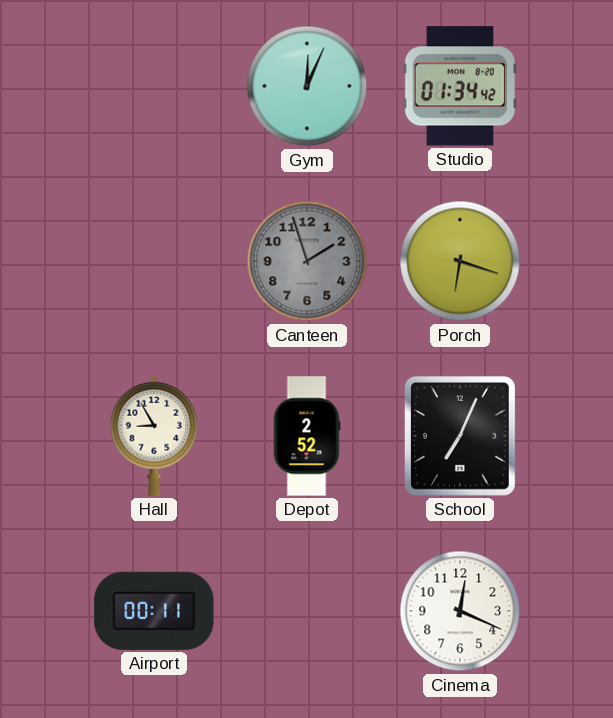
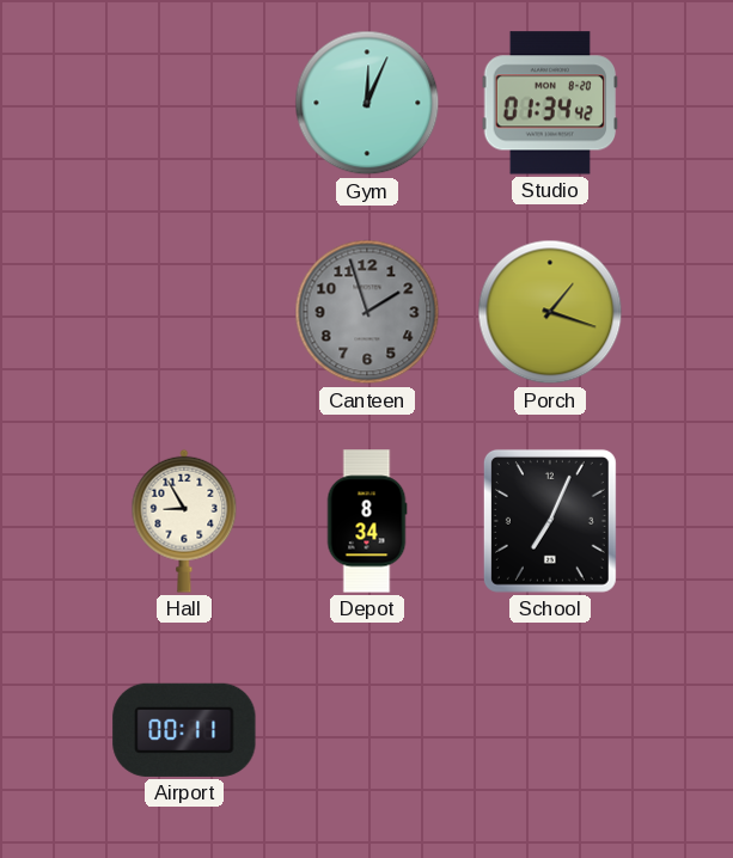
Porch: 6:18 -> 1:18 (550, 312)
Depot: 2:52 -> 8:34 (367, 521)
Cinema: 12:19 -> none (460, 611)
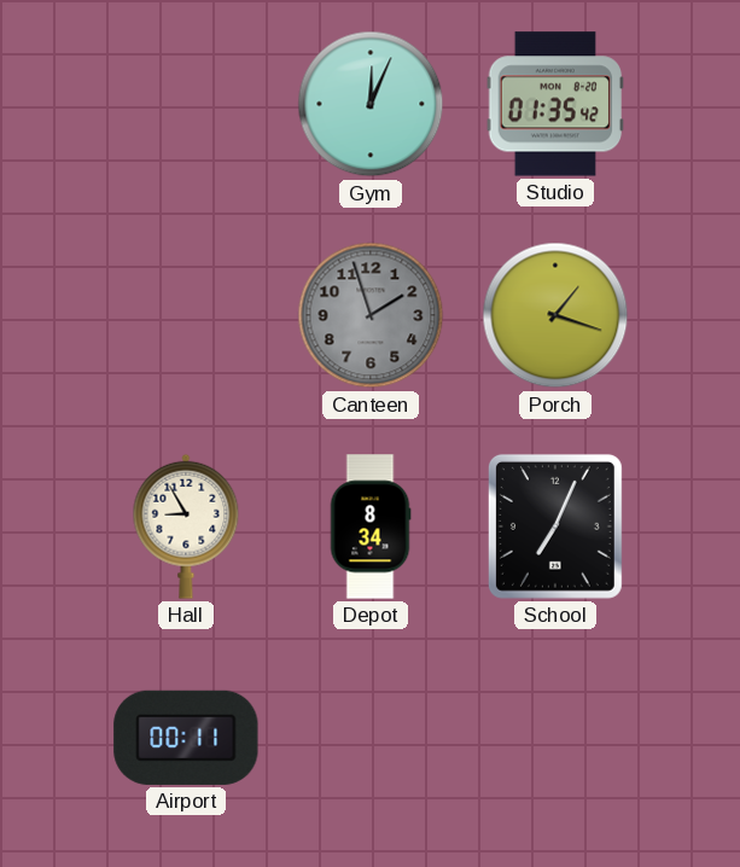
Studio: 01:34 -> 01:35 (555, 104)
